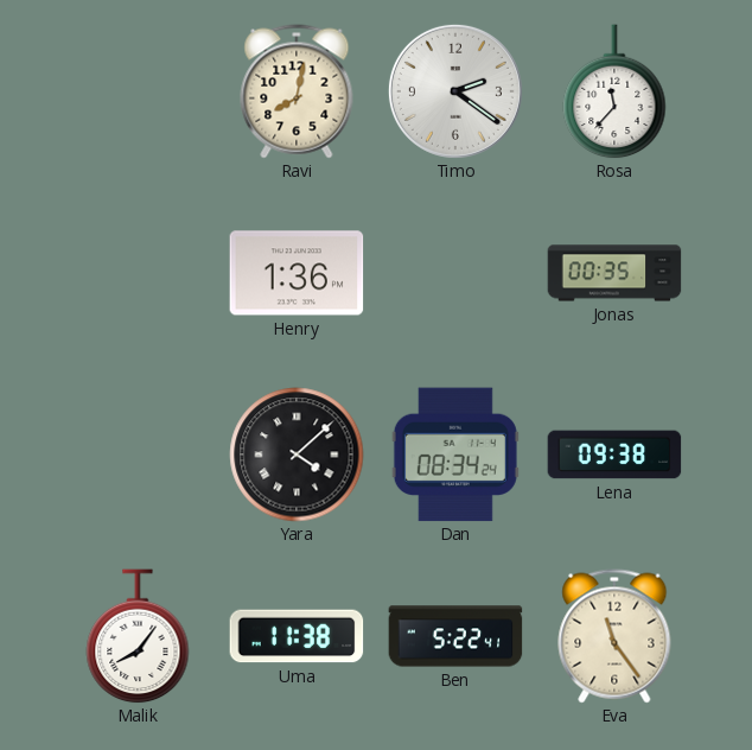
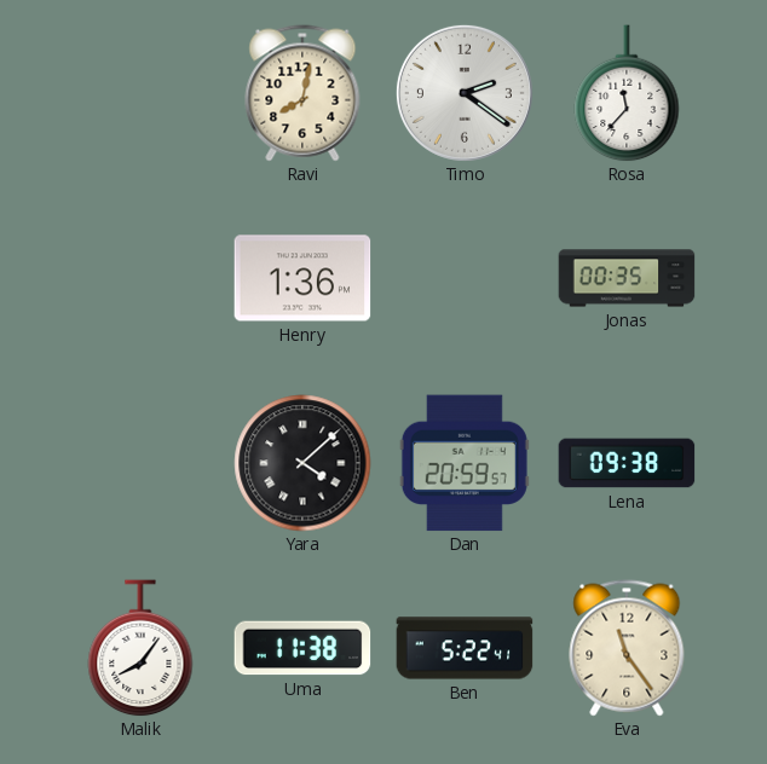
Dan: 08:34 -> 20:59 (465, 463)
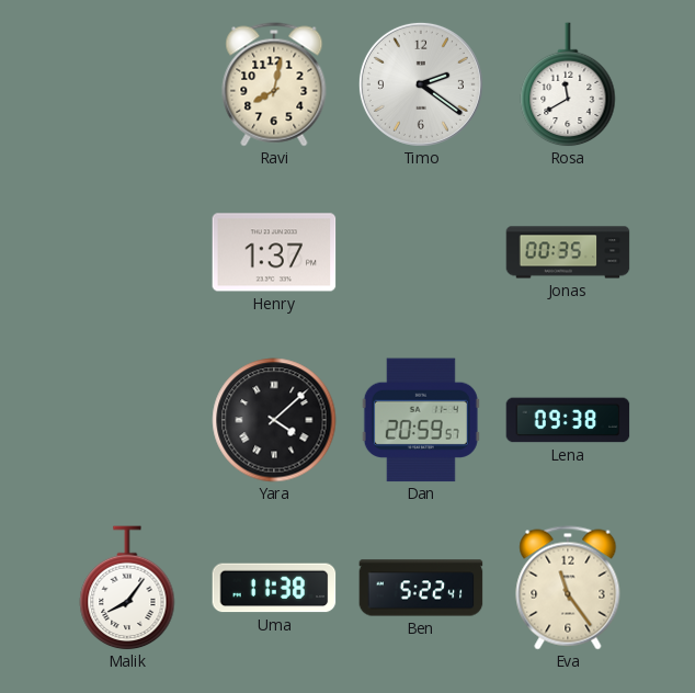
Rosa: 11:37 -> 11:40 (568, 84)
Henry: 1:36 -> 1:37 (274, 252)
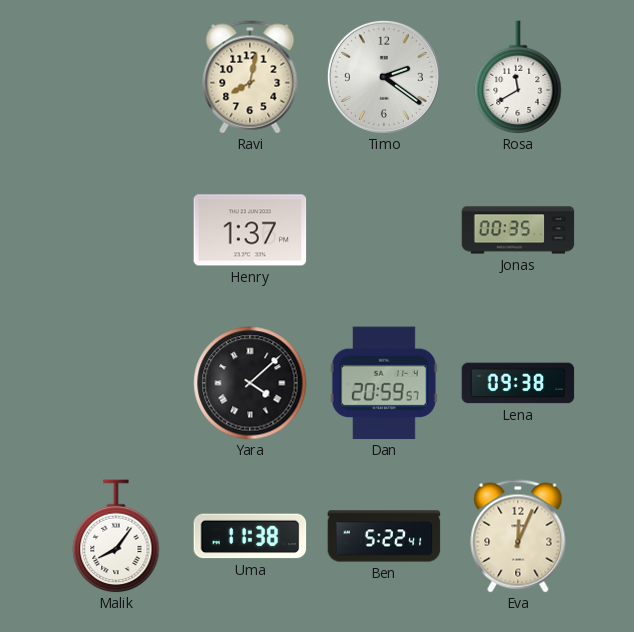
Eva: 11:24 -> 12:04 (518, 536)
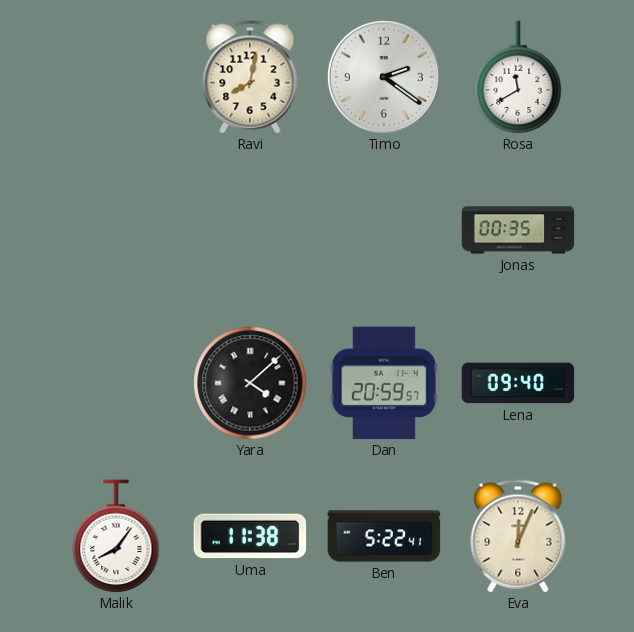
Henry: 1:37 -> none (250, 230)
Lena: 09:38 -> 09:40 (518, 383)
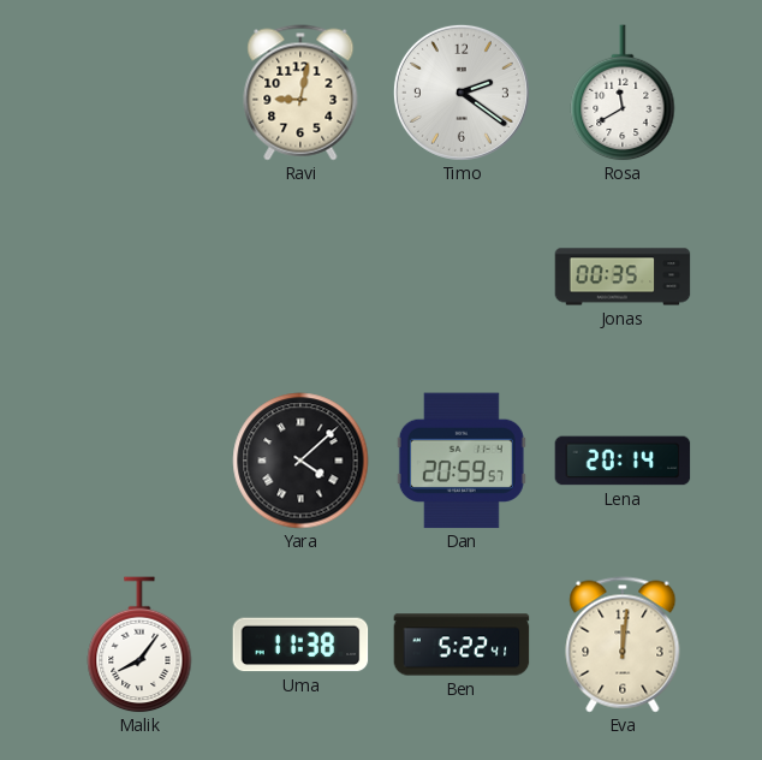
Ravi: 8:02 -> 9:02 (300, 93)
Lena: 09:40 -> 20:14 (623, 461)
Eva: 12:04 -> 12:01 (623, 645)
